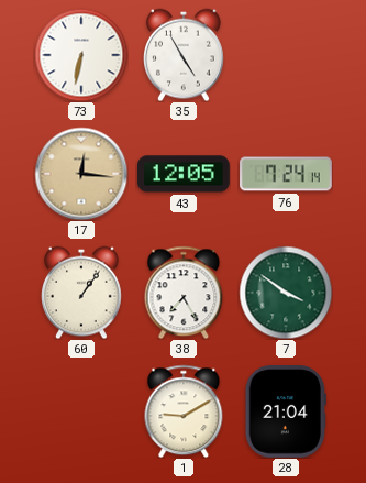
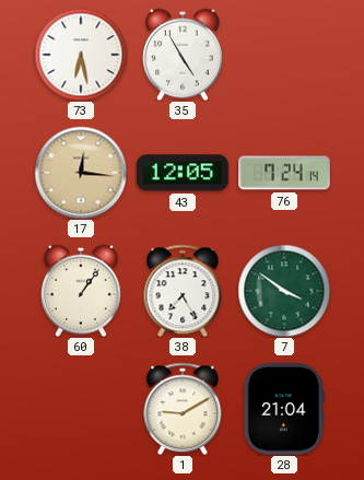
73: 6:32 -> 6:28 (81, 55)
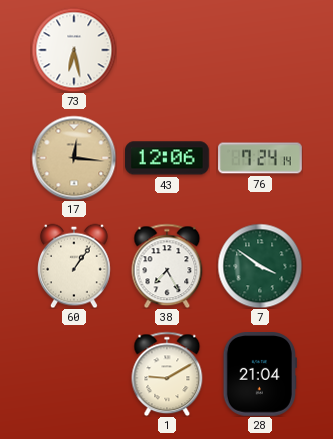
35: 4:55 -> none (184, 55)
43: 12:05 -> 12:06 (168, 158)
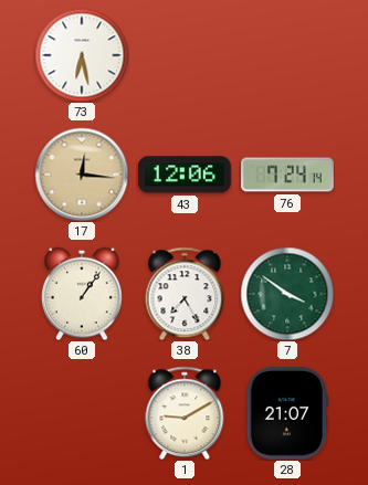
28: 21:04 -> 21:07 (287, 414)
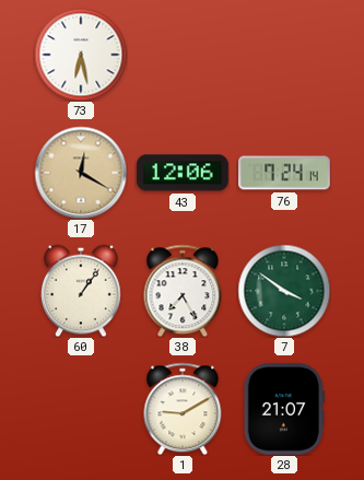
17: 12:16 -> 12:20 (81, 173)
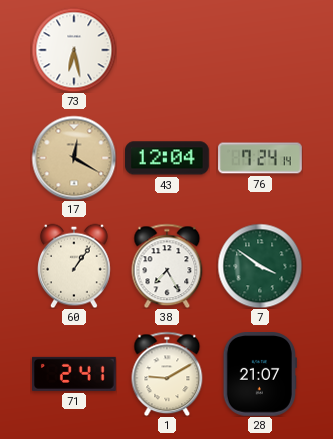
43: 12:06 -> 12:04 (168, 158)
71: none -> 2:41 (75, 374)
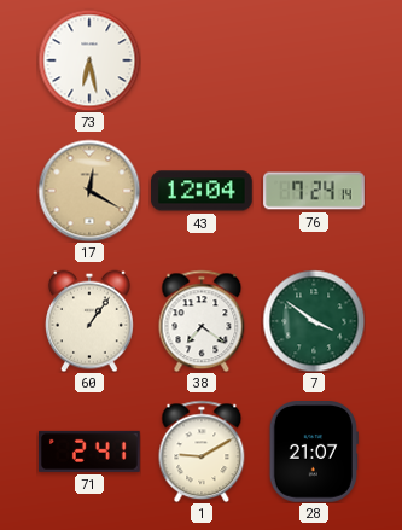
38: 7:25 -> 7:21 (202, 321)
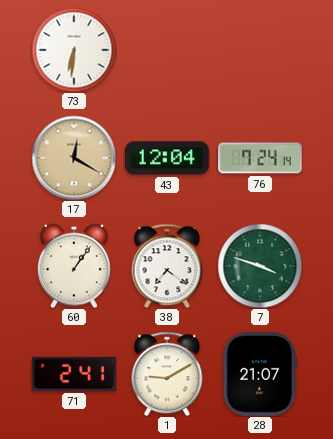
73: 6:28 -> 6:31 (74, 50)
7: 3:51 -> 3:48 (260, 266)
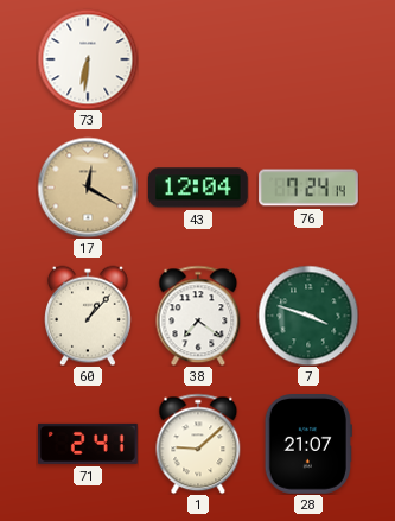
60: 1:06 -> 1:07 (89, 316)
1: 9:10 -> 9:08 (198, 444)
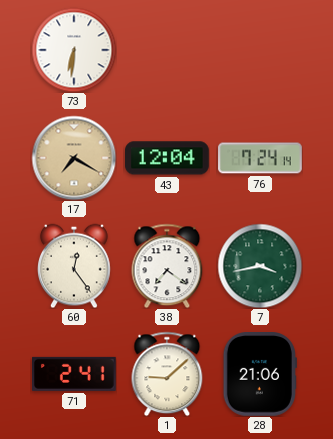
17: 12:20 -> 7:20 (74, 158)
60: 1:07 -> 12:24 (75, 266)
7: 3:48 -> 3:43 (260, 266)
28: 21:07 -> 21:06 (260, 375)
